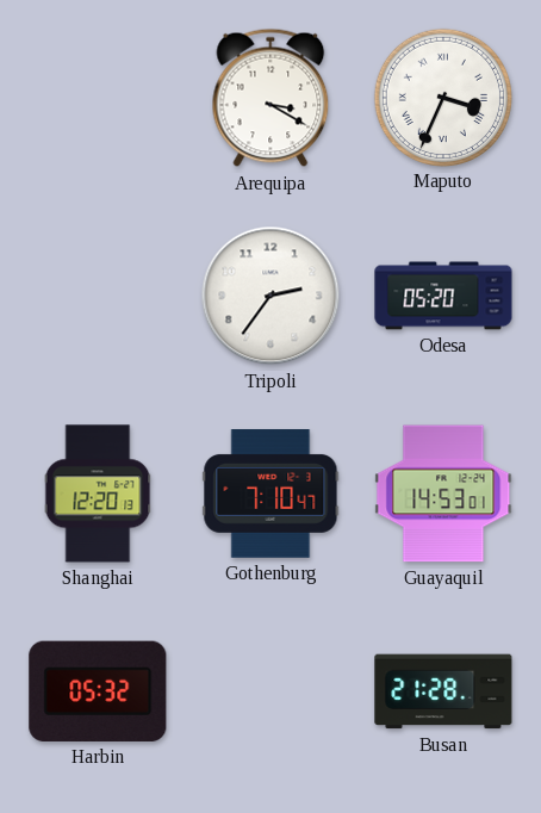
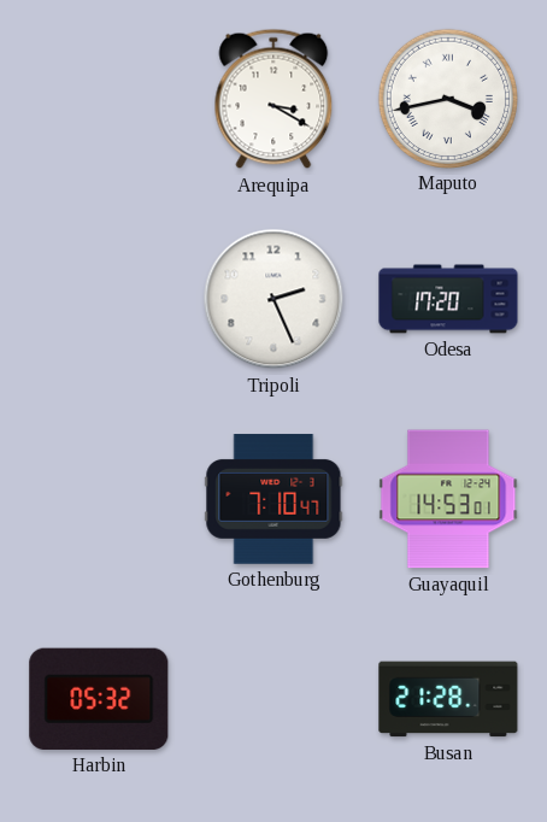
Maputo: 3:34 -> 3:43 (447, 98)
Tripoli: 2:36 -> 2:26 (273, 299)
Odesa: 05:20 -> 17:20 (448, 299)
Shanghai: 12:20 -> none (98, 494)
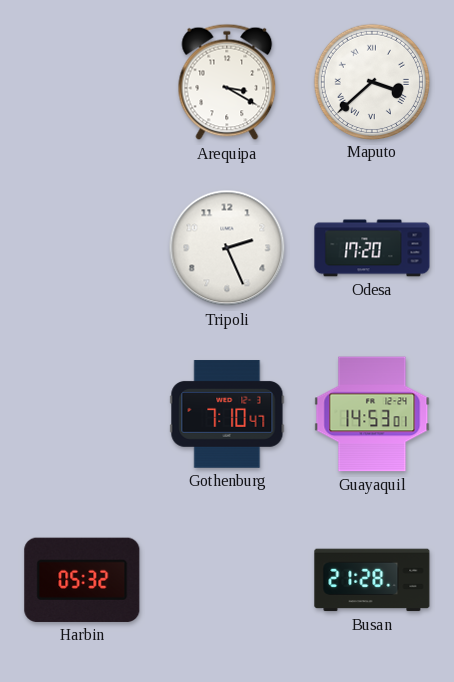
Maputo: 3:43 -> 3:38 (371, 81)
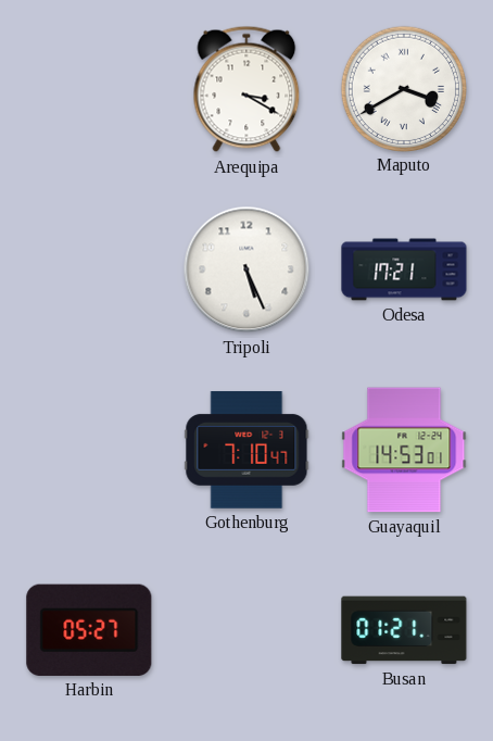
Maputo: 3:38 -> 3:40 (403, 88)
Tripoli: 2:26 -> 5:26 (246, 269)
Odesa: 17:20 -> 17:21 (404, 269)
Harbin: 05:32 -> 05:27 (89, 630)
Busan: 21:28 -> 01:21 (404, 630)
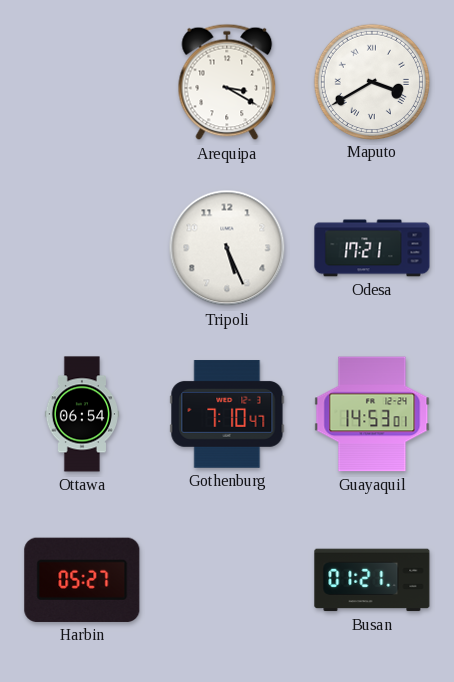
Ottawa: none -> 06:54 (81, 414)
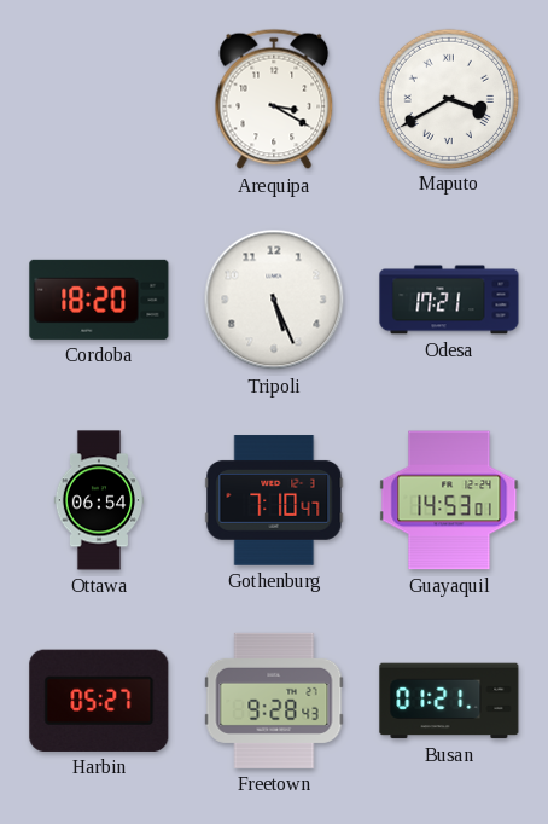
Cordoba: none -> 18:20 (99, 300)
Freetown: none -> 9:28 (274, 701)
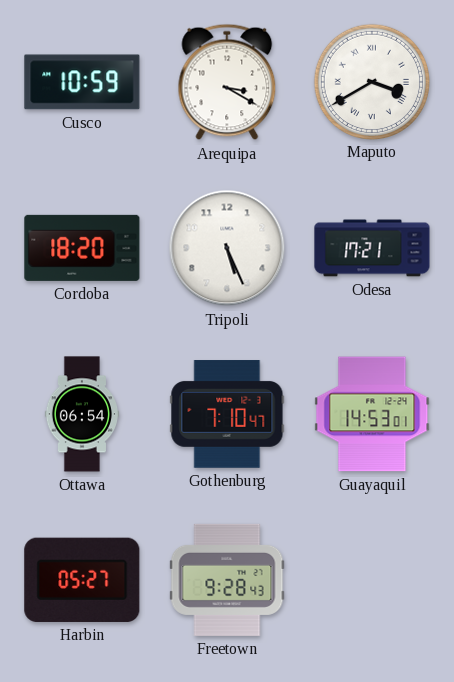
Cusco: none -> 10:59 (82, 82)
Busan: 01:21 -> none (449, 701)
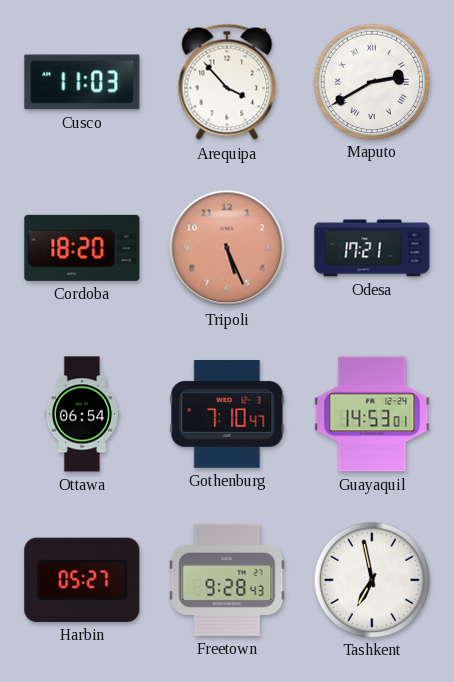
Cusco: 10:59 -> 11:03 (82, 82)
Arequipa: 3:20 -> 3:53 (227, 82)
Maputo: 3:40 -> 2:40 (371, 81)
Tripoli dial: white -> salmon (227, 248)
Tashkent: none -> 6:58 (371, 579)
